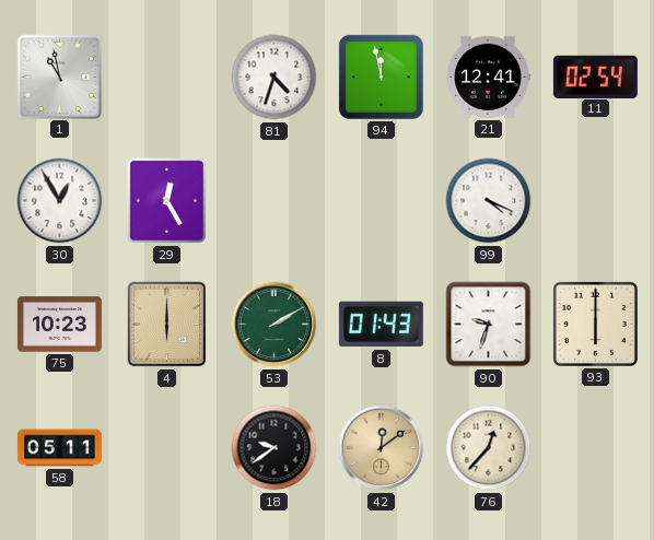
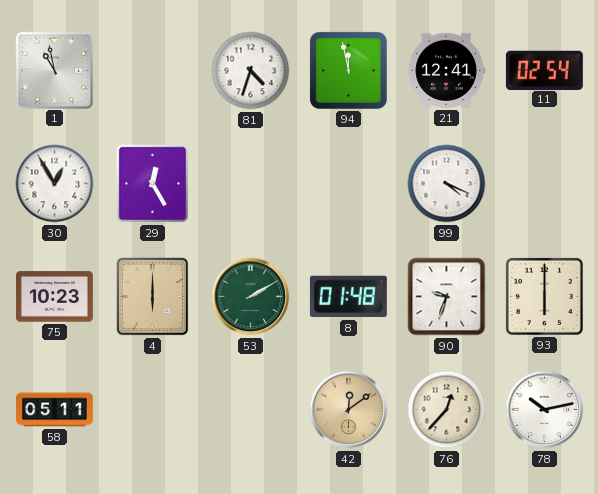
8: 01:43 -> 01:48 (348, 297)
18: 9:39 -> none (275, 448)
78: none -> 10:13 (545, 410)
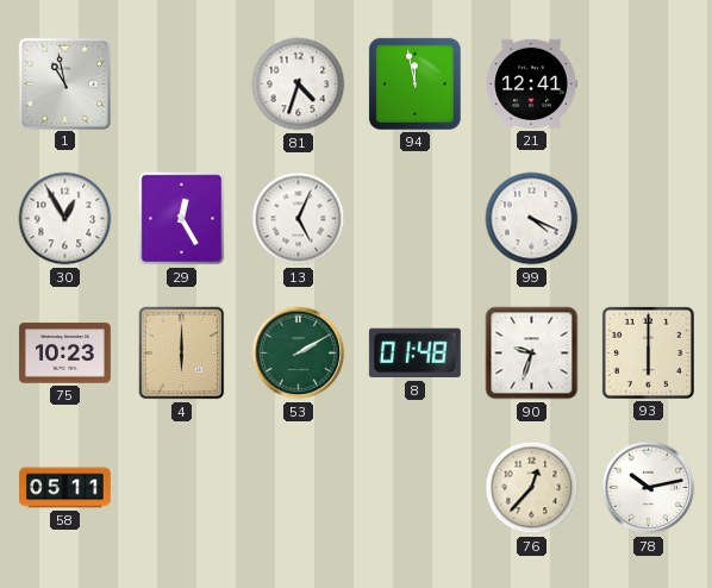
11: 02:54 -> none (544, 70)
13: none -> 5:04 (299, 219)
42: 12:09 -> none (349, 410)
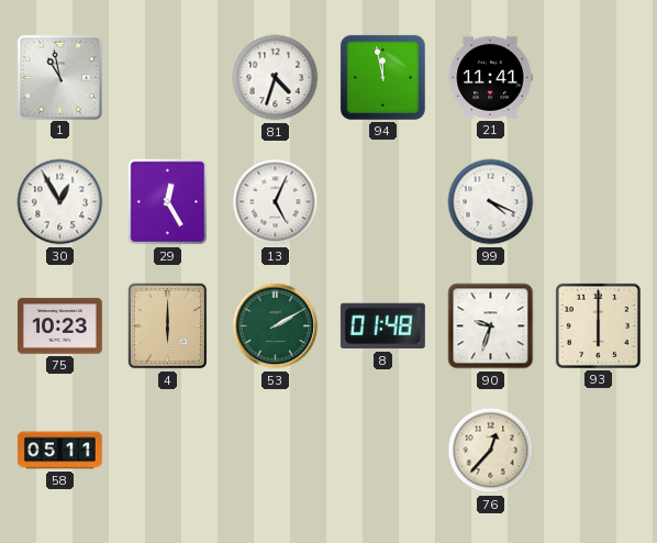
21: 12:41 -> 11:41 (490, 77)
78: 10:13 -> none (649, 488)
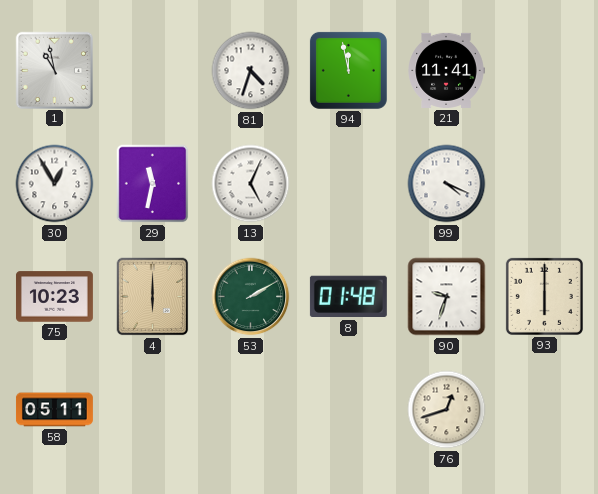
29: 12:25 -> 11:32 (153, 184)
76: 12:37 -> 12:42 (447, 410)
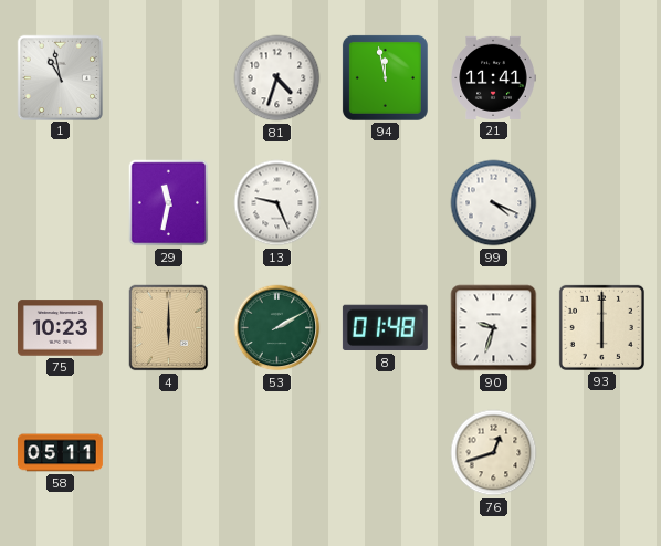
30: 12:55 -> none (55, 184)
13: 5:04 -> 9:26 (277, 203)
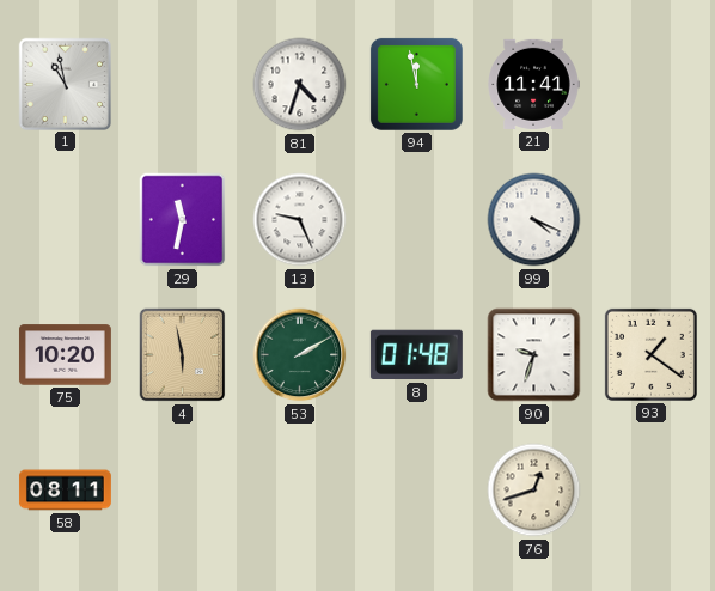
75: 10:23 -> 10:20 (65, 355)
4: 6:00 -> 5:58 (183, 355)
93: 6:00 -> 1:21 (650, 354)
58: 05:11 -> 08:11 (65, 491)
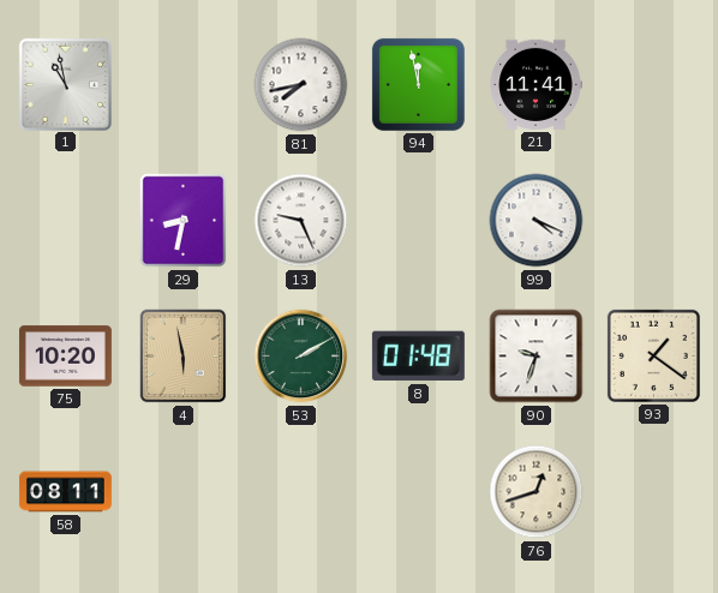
81: 4:33 -> 7:43 (301, 85)
29: 11:32 -> 8:32 (184, 221)
